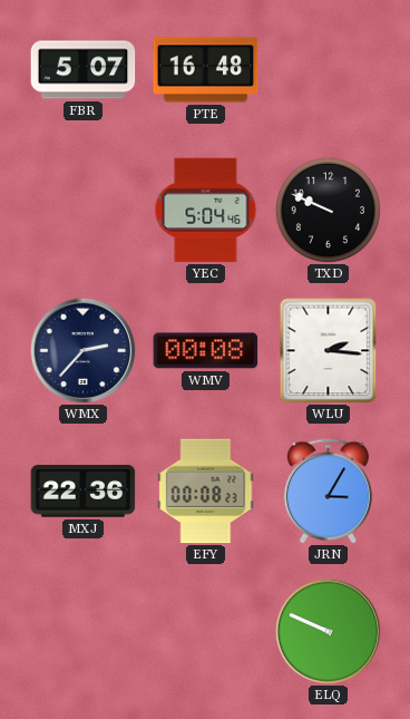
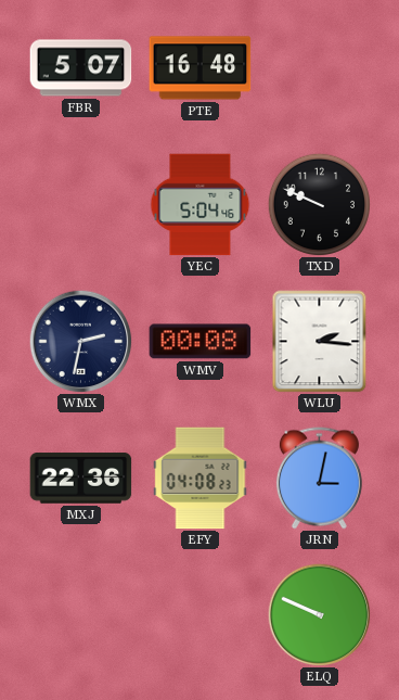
WMX: 2:37 -> 2:32 (80, 341)
EFY: 00:08 -> 04:08 (201, 479)
JRN: 3:05 -> 3:02 (319, 479)
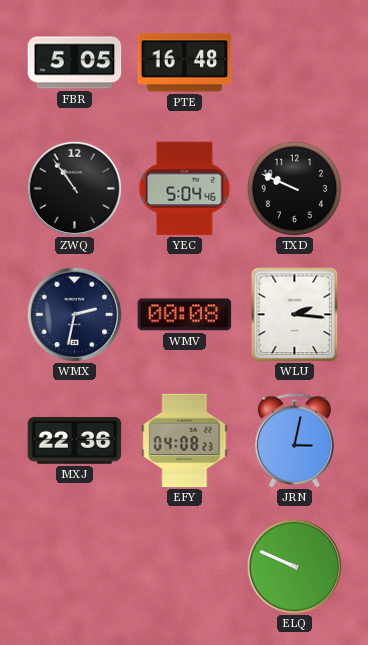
FBR: 5:07 -> 5:05 (75, 63)
ZWQ: none -> 10:54 (74, 188)
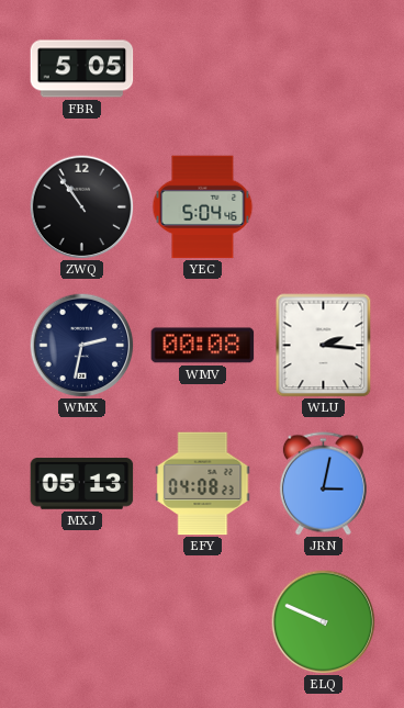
PTE: 16:48 -> none (185, 63)
TXD: 9:49 -> none (294, 188)
MXJ: 22:36 -> 05:13 (82, 484)
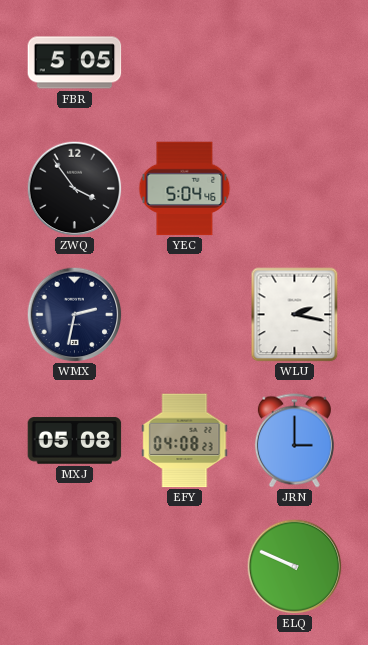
ZWQ: 10:54 -> 3:54 (74, 188)
WMV: 00:08 -> none (203, 346)
WLU: 2:16 -> 2:17 (295, 315)
MXJ: 05:13 -> 05:08 (75, 441)
JRN: 3:02 -> 3:00 (294, 441)
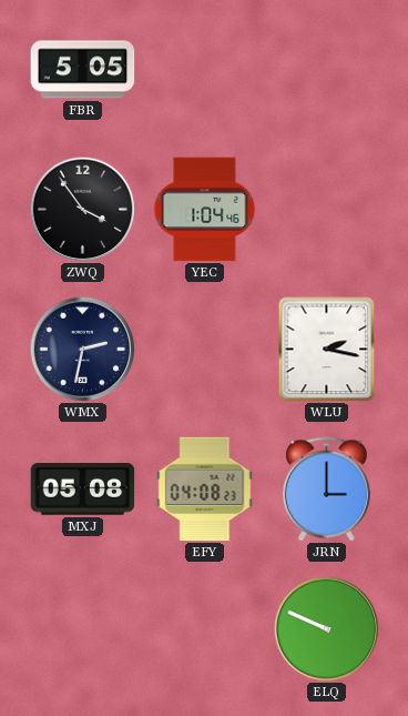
YEC: 5:04 -> 1:04 (205, 210)
